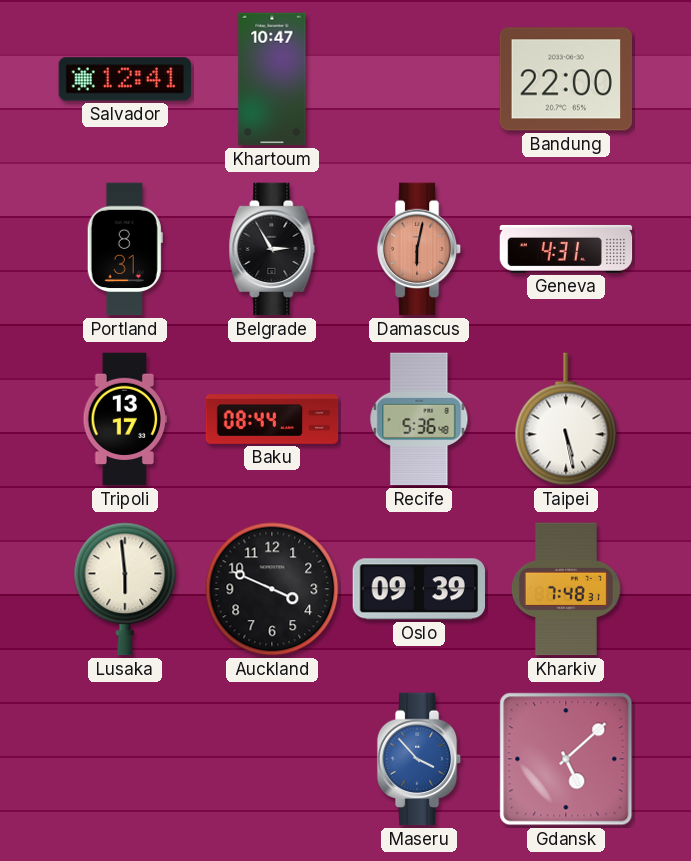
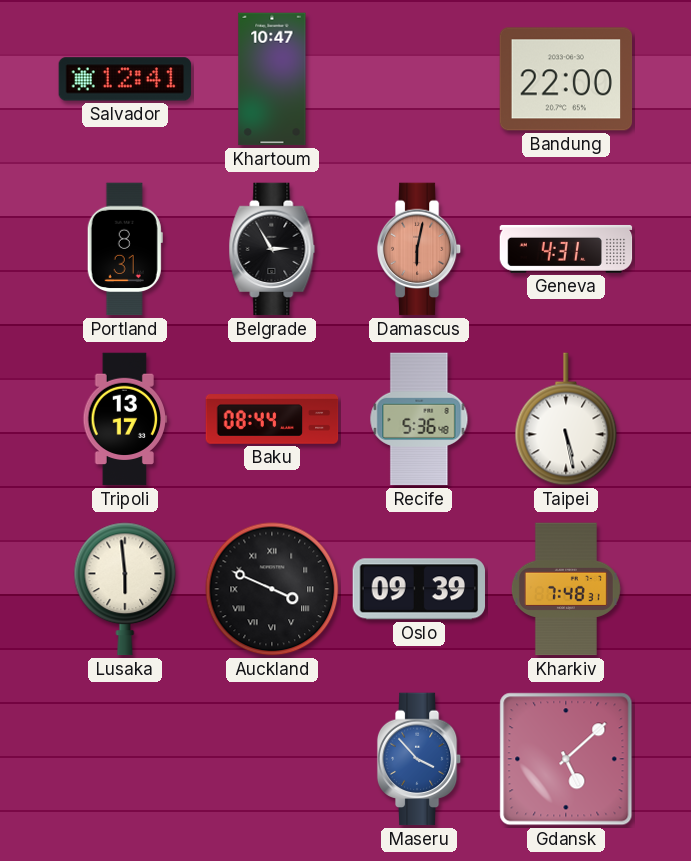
Auckland numerals: Arabic -> Roman (272, 589)
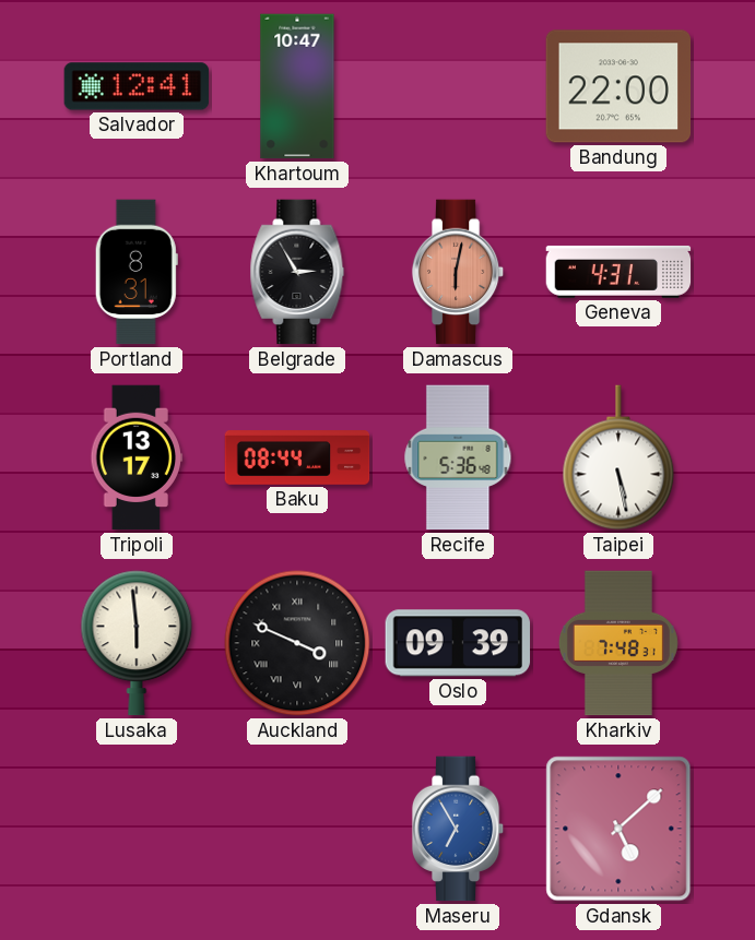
Maseru: 3:53 -> 6:55 (458, 829)
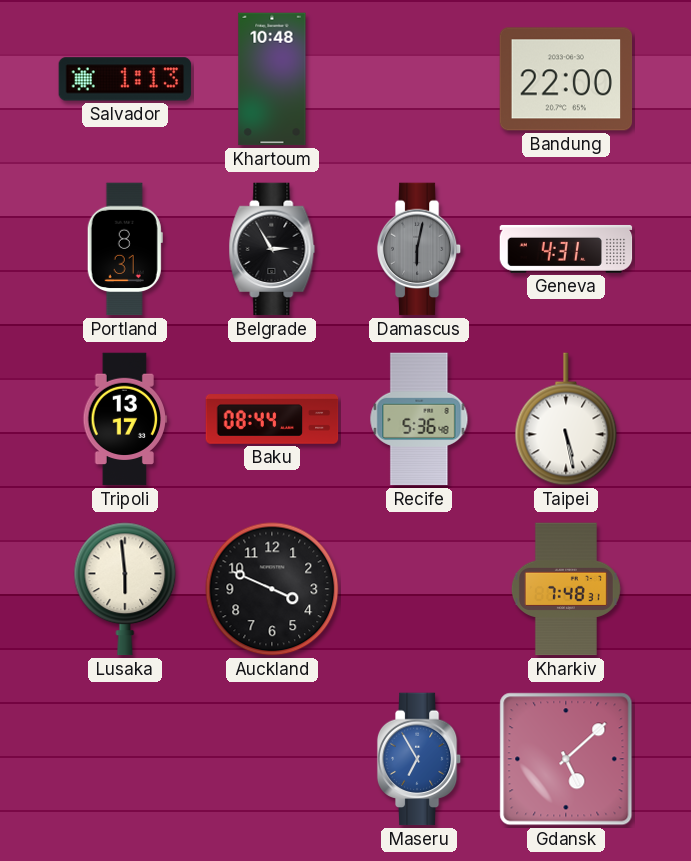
Salvador: 12:41 -> 1:13 (125, 79)
Khartoum: 10:47 -> 10:48 (272, 79)
Damascus dial: salmon -> grey (419, 249)
Auckland numerals: Roman -> Arabic (272, 589)
Oslo: 09:39 -> none (458, 643)
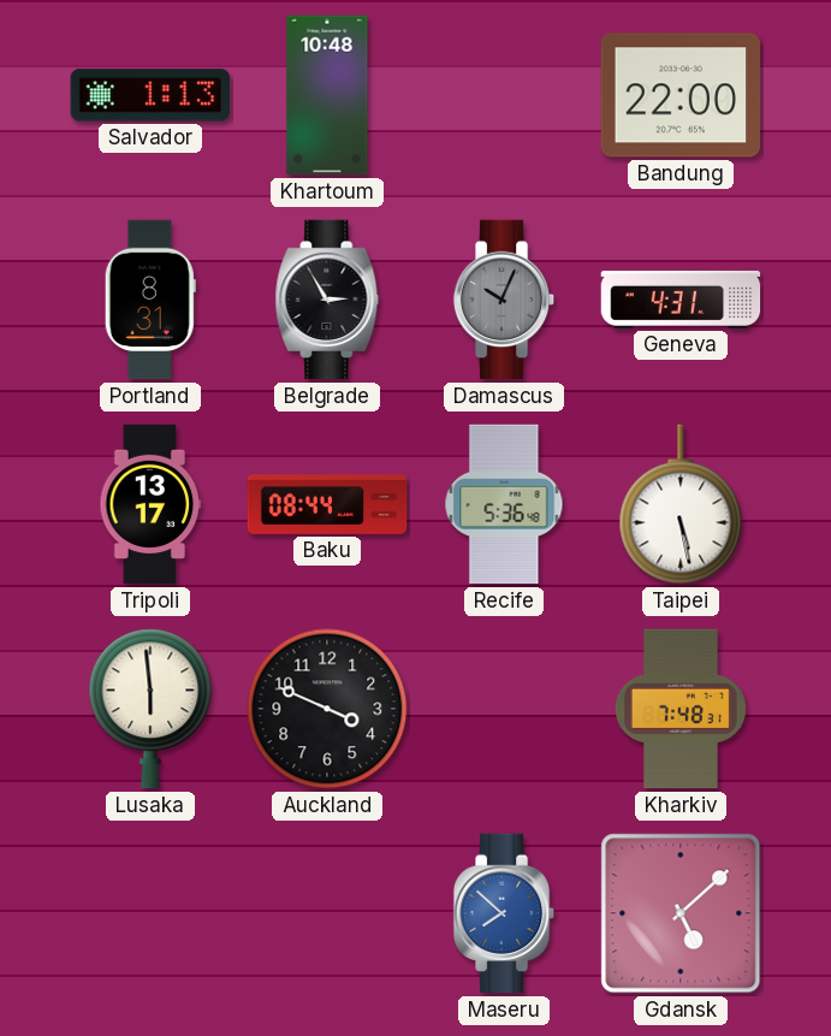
Damascus: 6:02 -> 10:04 (504, 300)
Maseru: 6:55 -> 7:52 (504, 913)
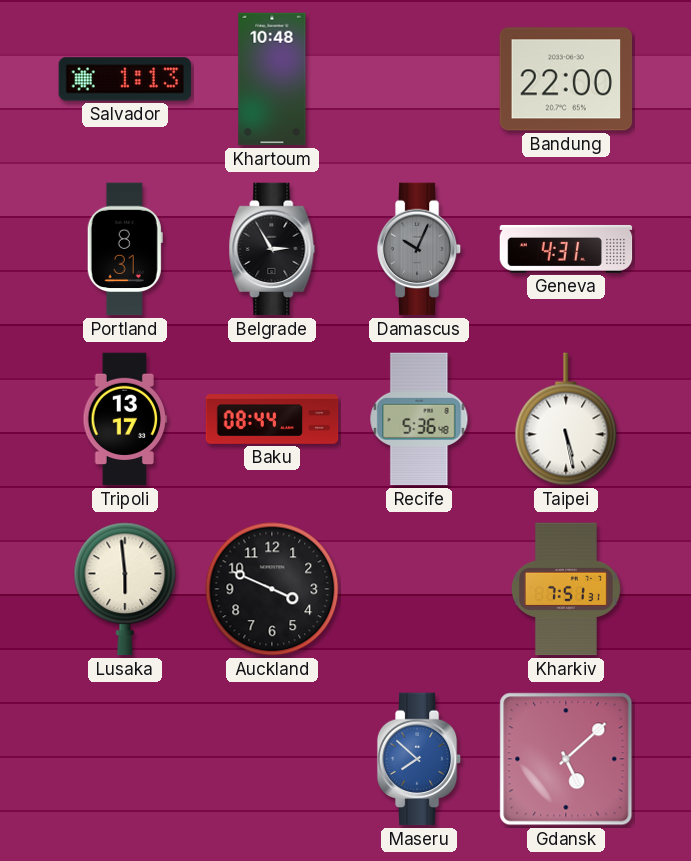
Kharkiv: 7:48 -> 7:51 (566, 589)
